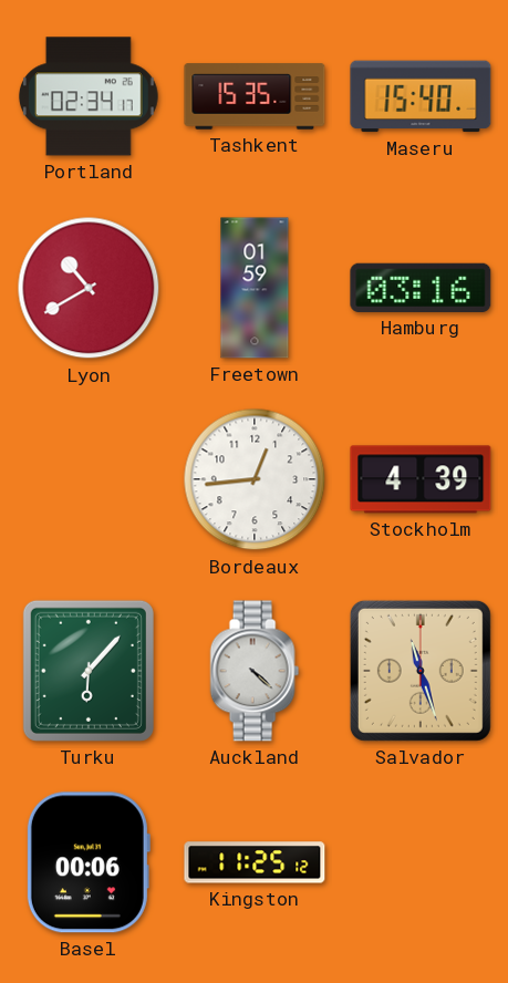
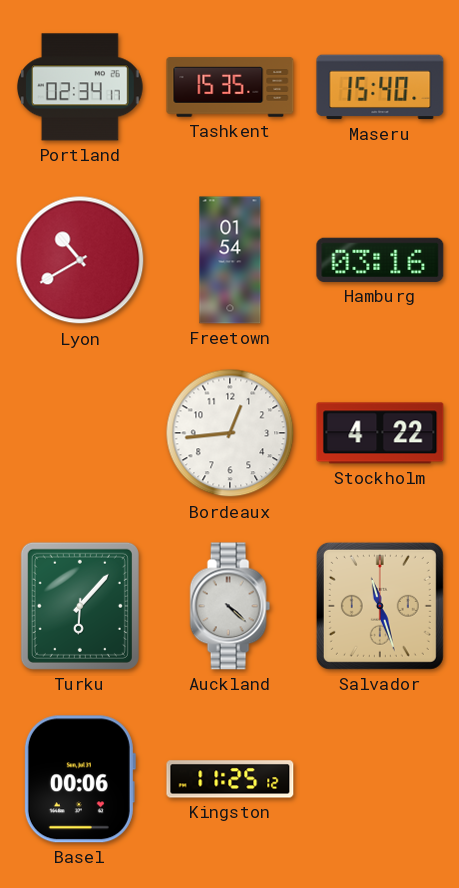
Freetown: 01:59 -> 01:54 (230, 260)
Stockholm: 4:39 -> 4:22 (380, 433)
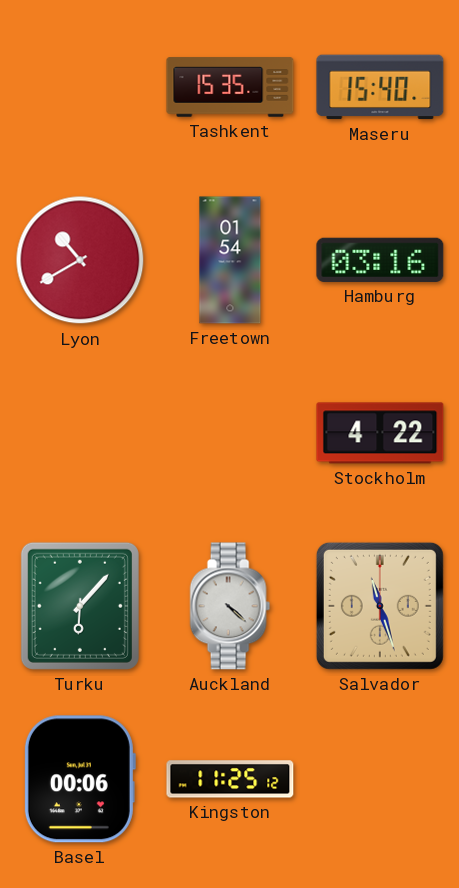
Portland: 02:34 -> none (80, 87)
Bordeaux: 12:44 -> none (230, 433)
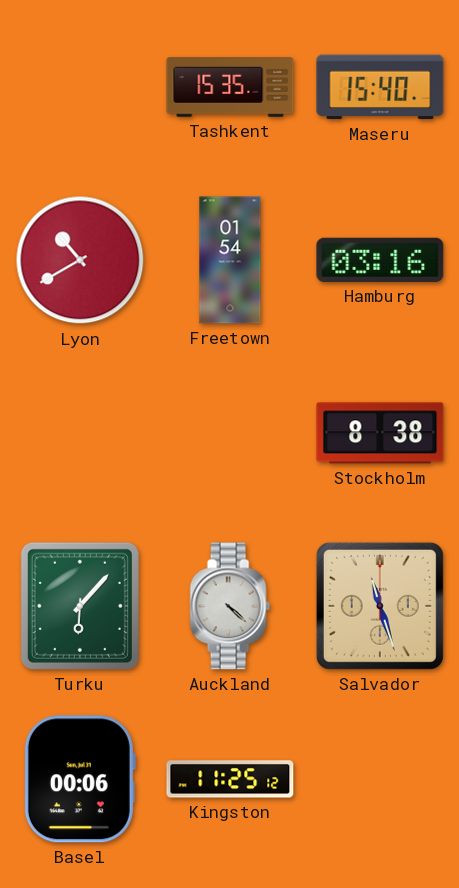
Stockholm: 4:22 -> 8:38 (380, 433)
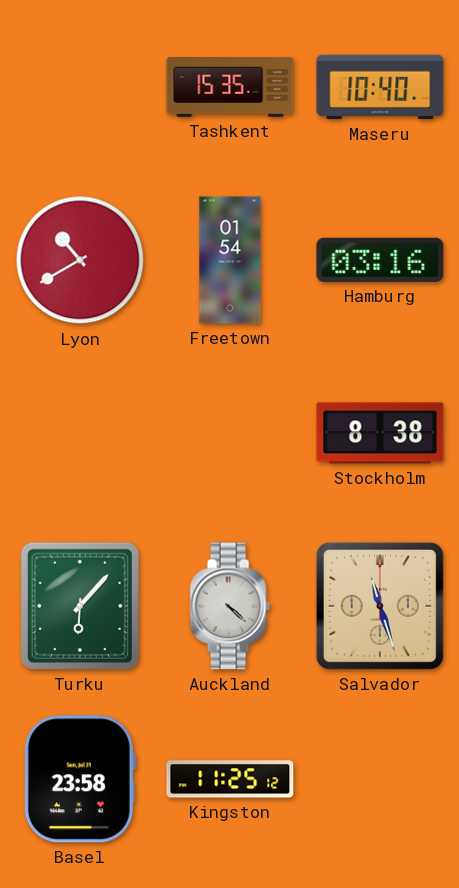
Maseru: 15:40 -> 10:40 (380, 87)
Basel: 00:06 -> 23:58 (79, 779)
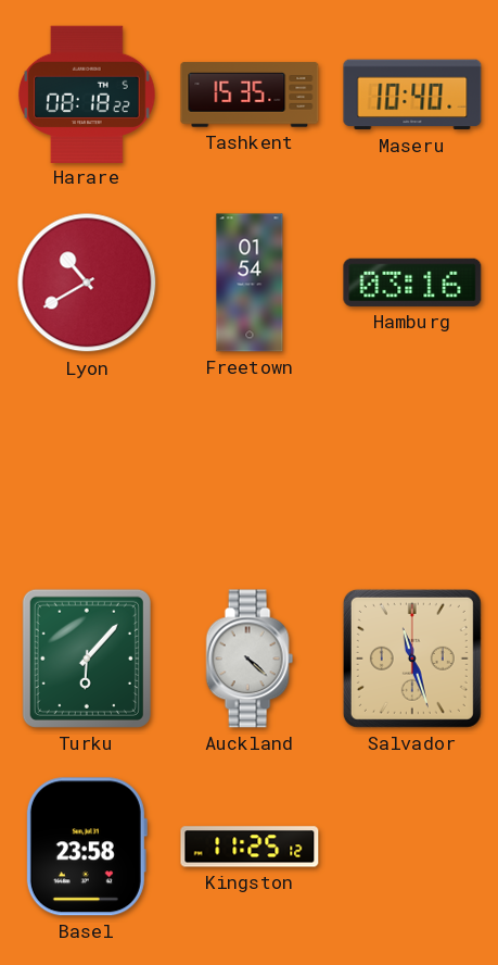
Harare: none -> 08:18 (88, 93)
Stockholm: 8:38 -> none (380, 433)
